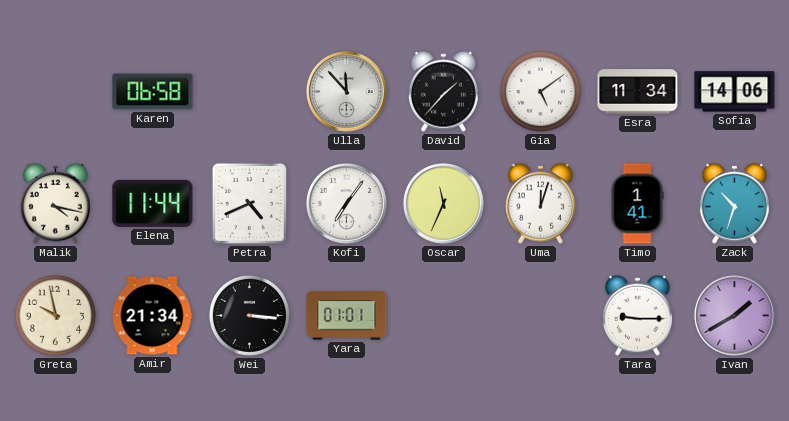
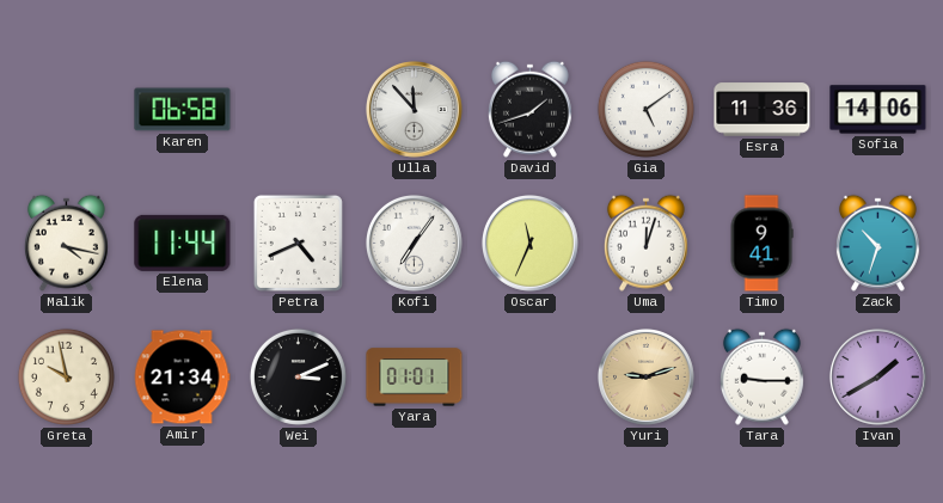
David: 1:37 -> 1:42 (529, 109)
Esra: 11:34 -> 11:36 (763, 110)
Timo: 1:41 -> 9:41 (761, 244)
Wei: 3:16 -> 3:11 (298, 376)
Yuri: none -> 9:12 (647, 378)
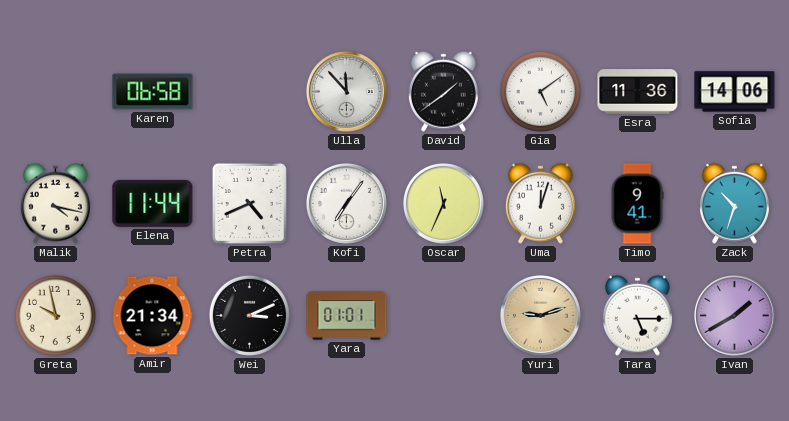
David: 1:42 -> 1:39 (443, 91)
Tara: 9:15 -> 5:15 (637, 315)
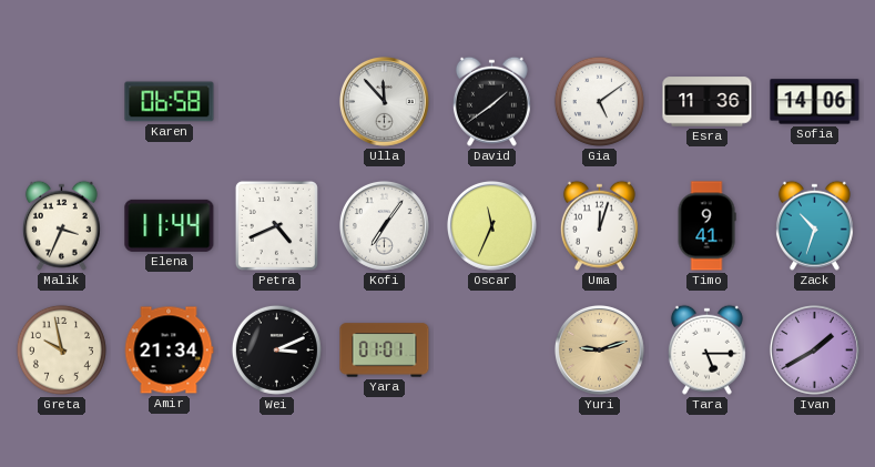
Malik: 4:17 -> 3:34 (61, 225)
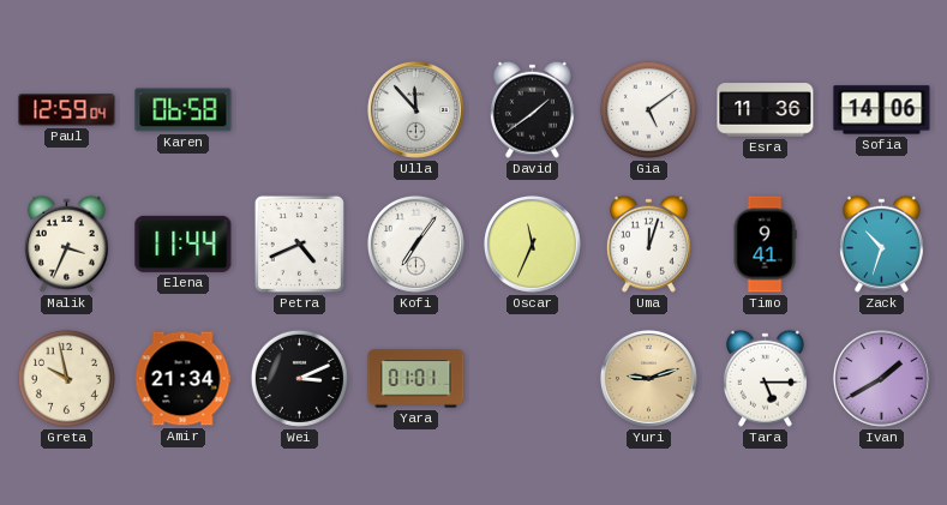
Paul: none -> 12:59 (67, 110)
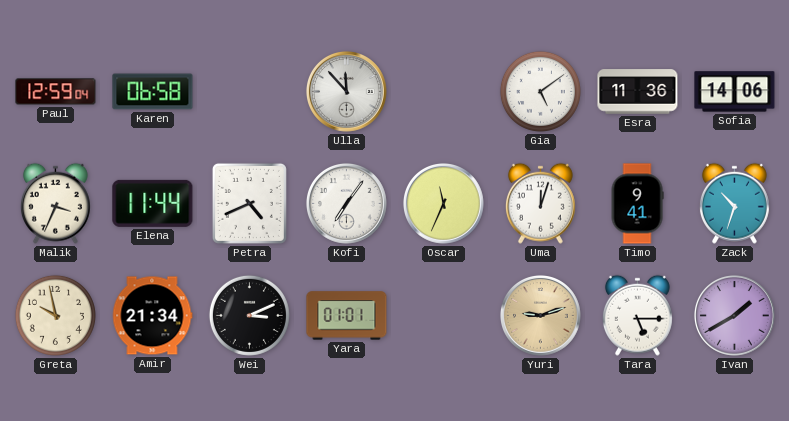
David: 1:39 -> none (532, 109)
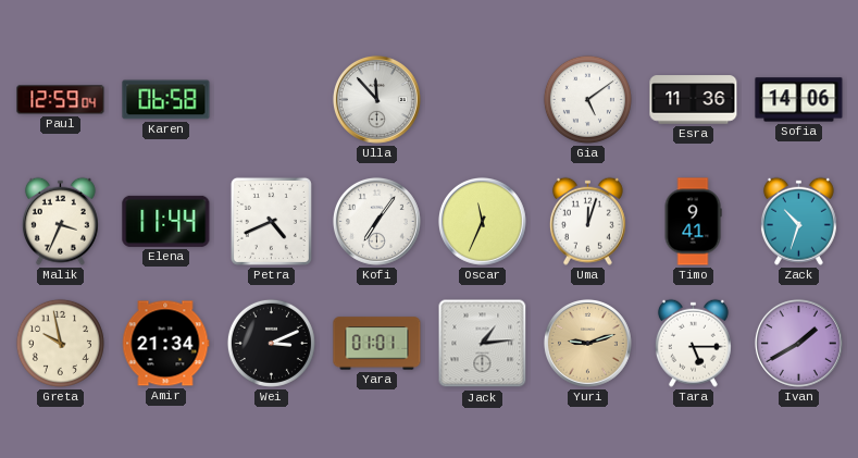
Jack: none -> 1:14 (483, 344)
